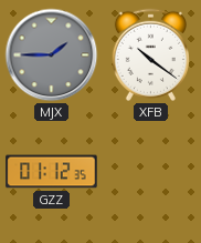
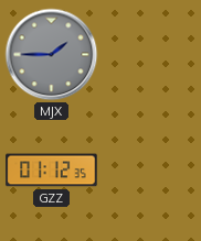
XFB: 10:21 -> none (150, 54)
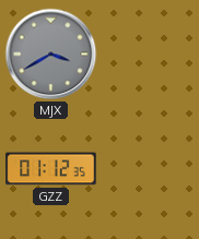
MJX: 1:45 -> 3:40 (51, 55)
